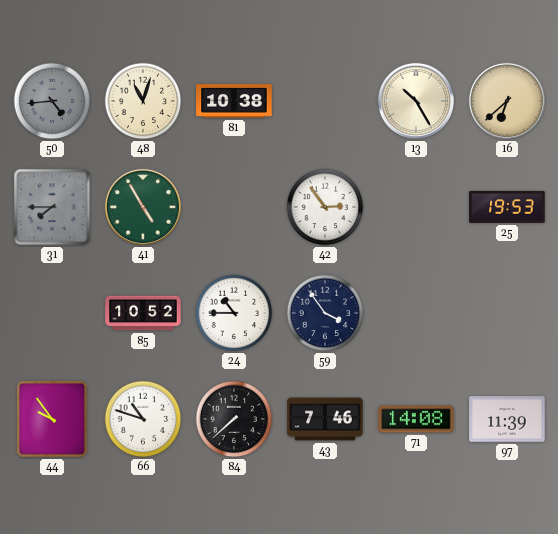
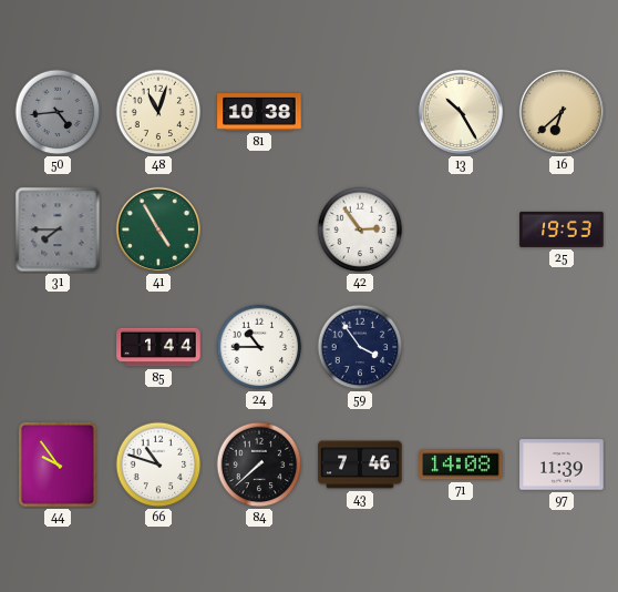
85: 10:52 -> 1:44 (158, 347)
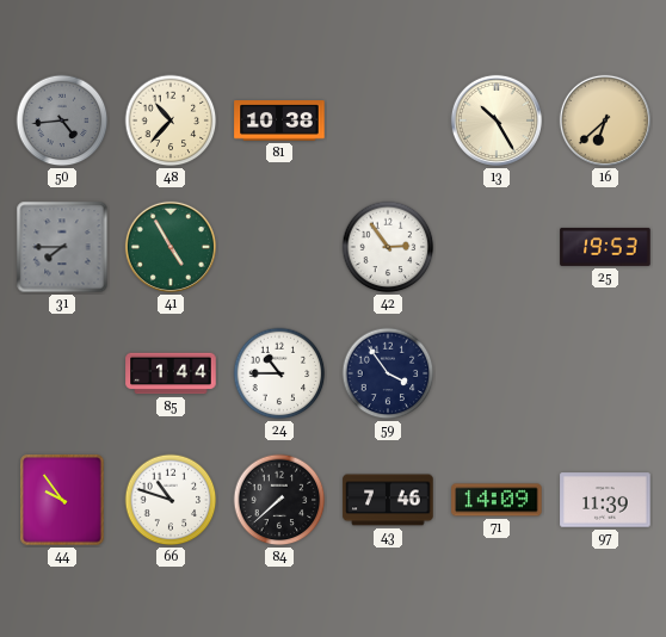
48: 11:03 -> 10:37 (171, 120)
71: 14:08 -> 14:09 (497, 500)
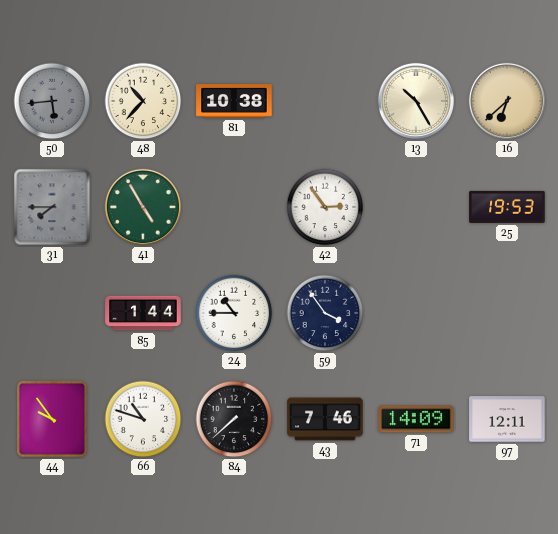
50: 4:44 -> 5:44 (52, 101)
97: 11:39 -> 12:11 (507, 419)
